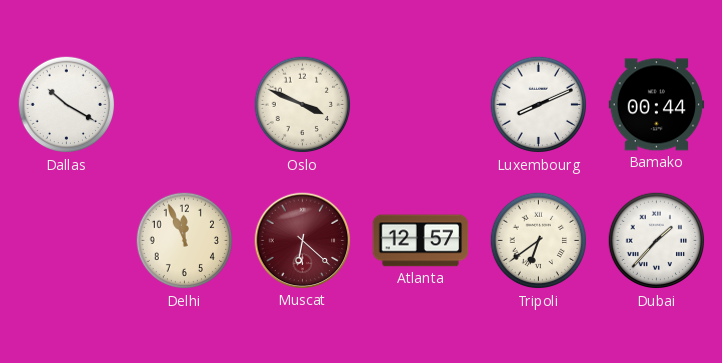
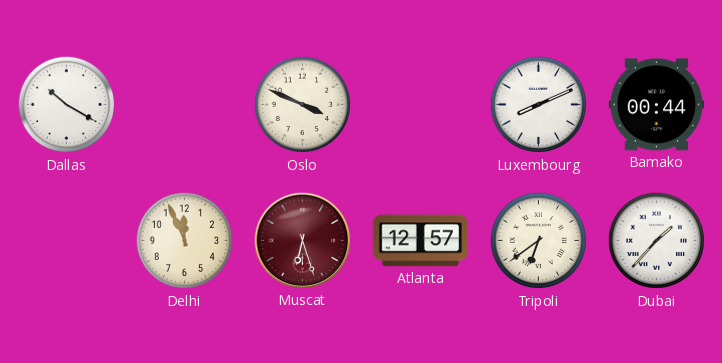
Muscat: 6:22 -> 6:27 (303, 241)
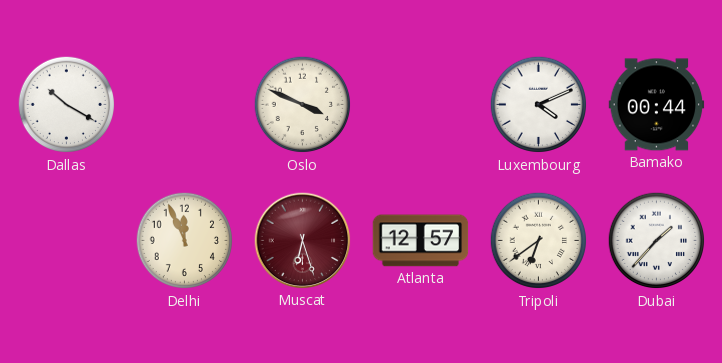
Luxembourg: 8:11 -> 4:11 (539, 105)
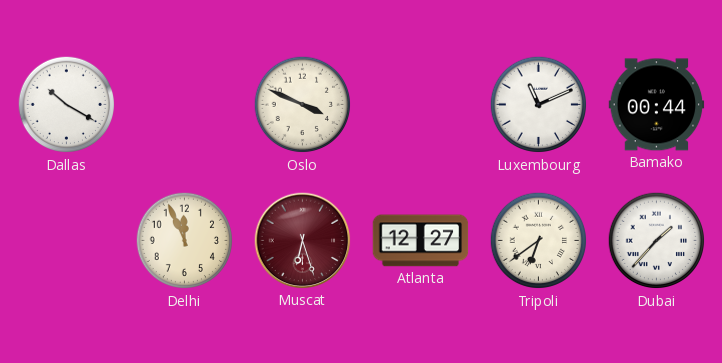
Luxembourg: 4:11 -> 11:11 (539, 105)
Atlanta: 12:57 -> 12:27 (421, 241)
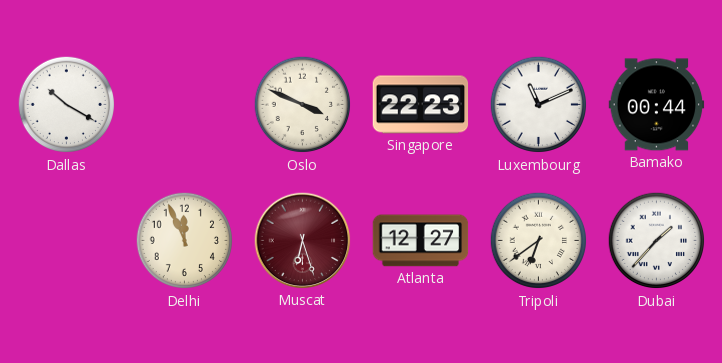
Singapore: none -> 22:23 (421, 105)
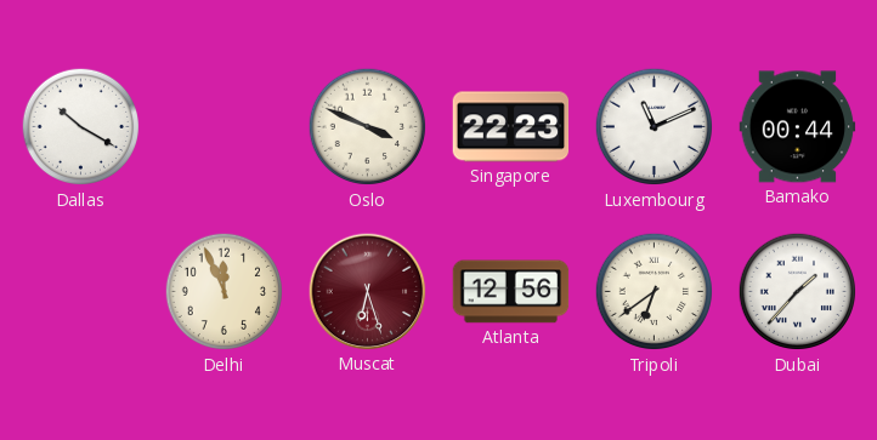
Atlanta: 12:27 -> 12:56 (511, 292)
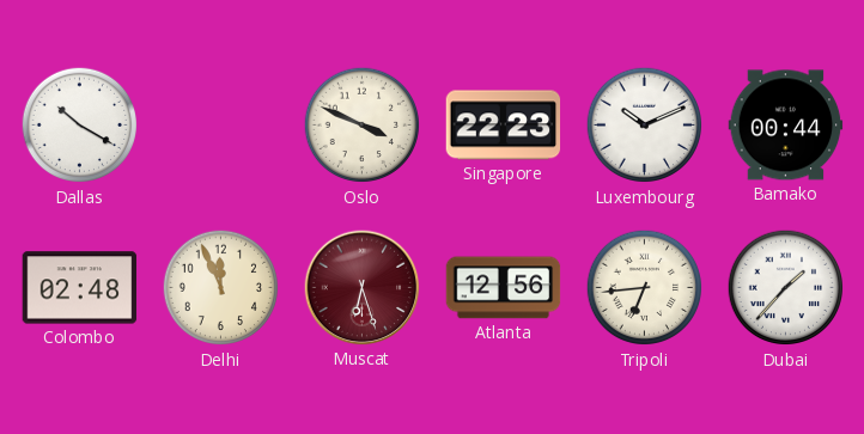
Luxembourg: 11:11 -> 10:11 (645, 126)
Colombo: none -> 02:48 (80, 288)
Tripoli: 6:39 -> 6:44 (645, 288)
